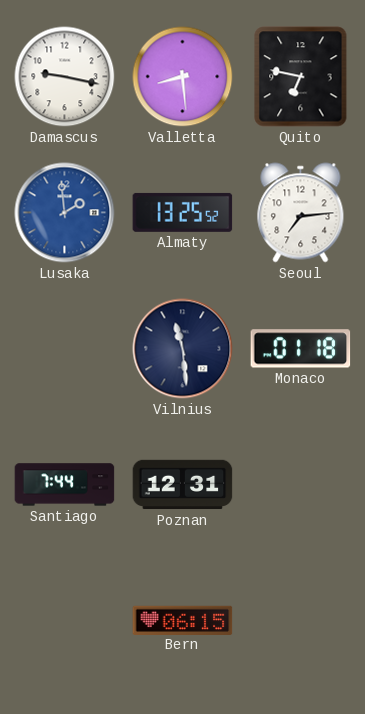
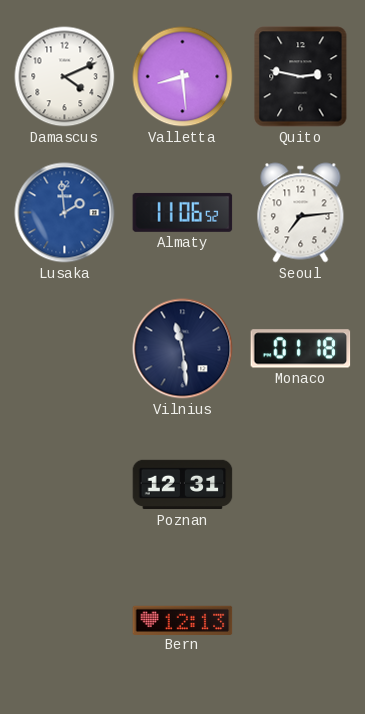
Damascus: 9:17 -> 4:11 (65, 77)
Quito: 6:47 -> 2:47 (301, 77)
Almaty: 13:25 -> 11:06 (183, 212)
Santiago: 7:44 -> none (65, 485)
Bern: 06:15 -> 12:13 (183, 620)
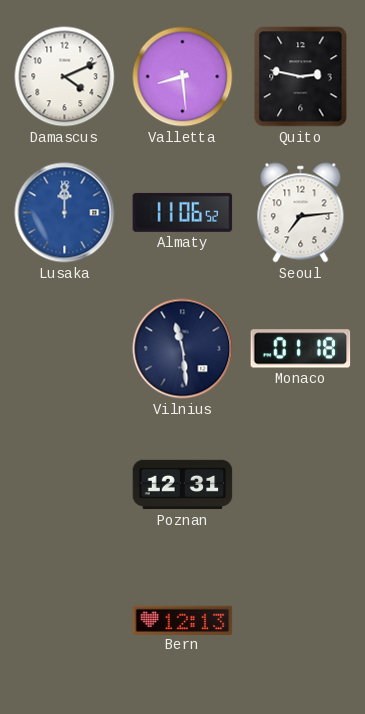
Lusaka: 1:59 -> 12:00 (65, 213)
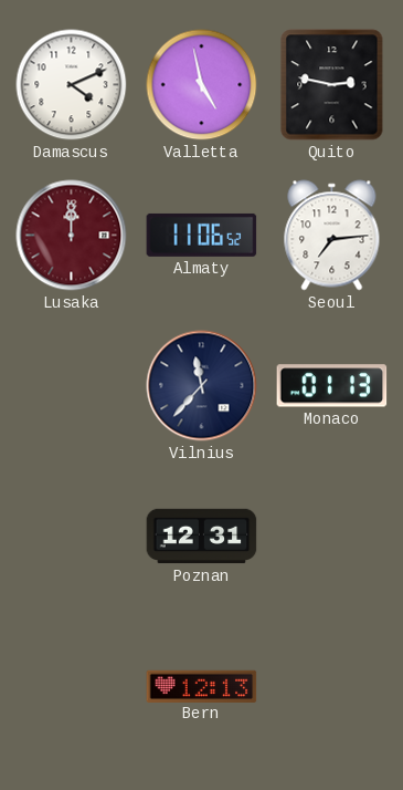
Valletta: 8:29 -> 4:58 (202, 85)
Lusaka dial: blue -> burgundy (72, 236)
Vilnius: 11:29 -> 11:37 (202, 386)
Monaco: 01:18 -> 01:13 (332, 386)
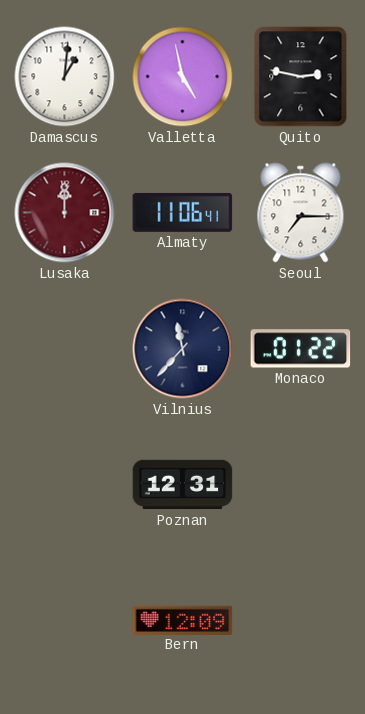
Damascus: 4:11 -> 1:01 (65, 77)
Almaty: 11:06:52 -> 11:06:41 (183, 212)
Seoul: 7:14 -> 7:15 (301, 213)
Monaco: 01:13 -> 01:22 (301, 349)
Bern: 12:13 -> 12:09 (183, 620)
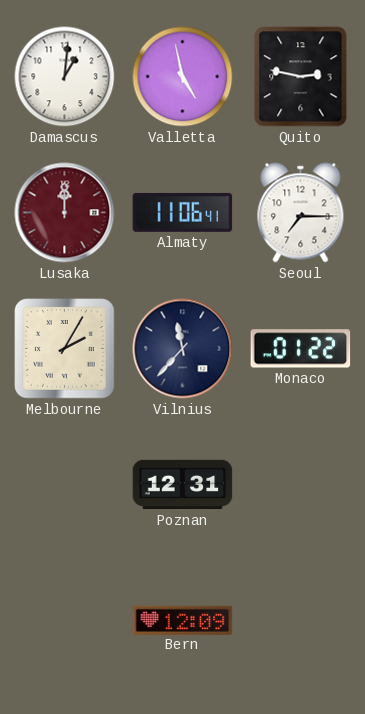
Melbourne: none -> 2:05 (65, 349)
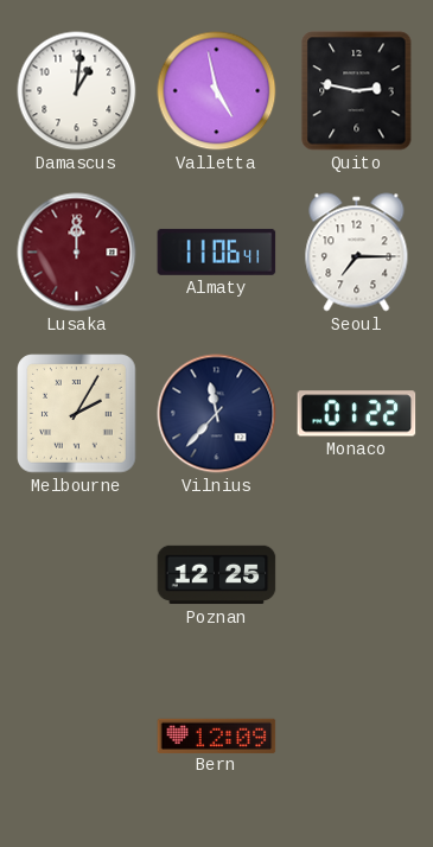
Poznan: 12:31 -> 12:25 (217, 575)
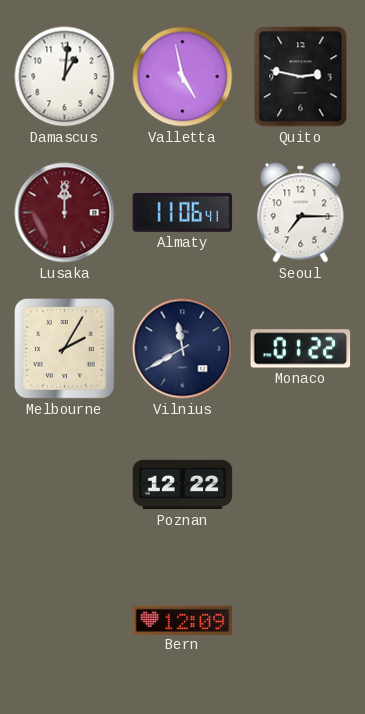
Vilnius: 11:37 -> 11:40 (183, 349)
Poznan: 12:25 -> 12:22 (183, 485)
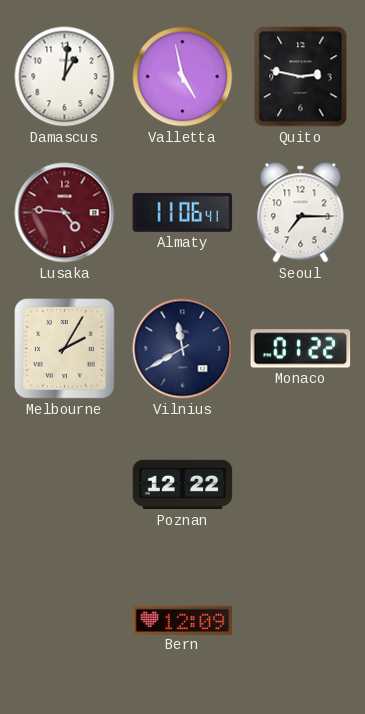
Lusaka: 12:00 -> 4:46 (65, 213)
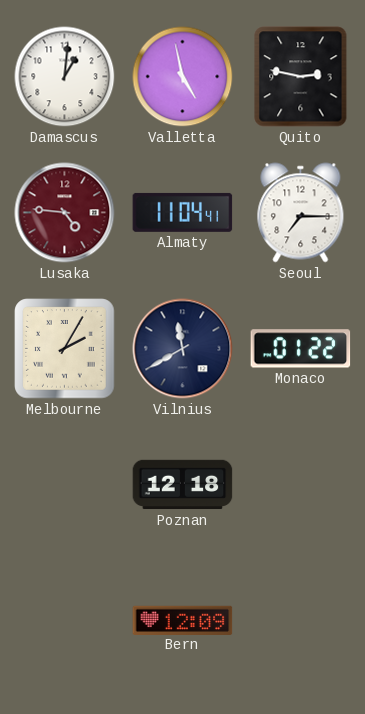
Almaty: 11:06 -> 11:04 (183, 212)
Poznan: 12:22 -> 12:18 (183, 485)
